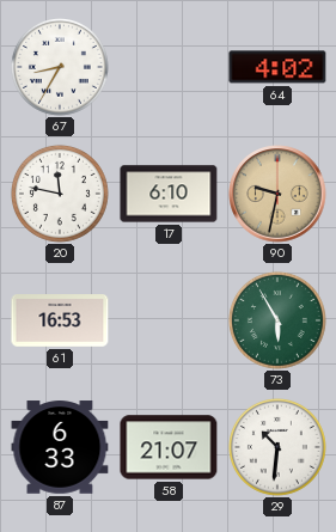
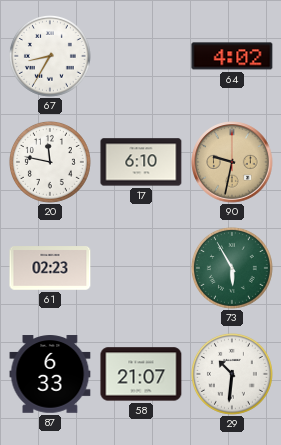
61: 16:53 -> 02:23 (50, 268)
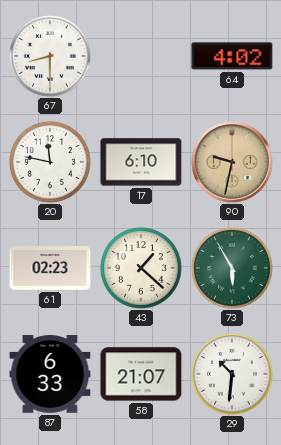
67: 8:35 -> 8:30 (50, 56)
43: none -> 1:22 (141, 268)
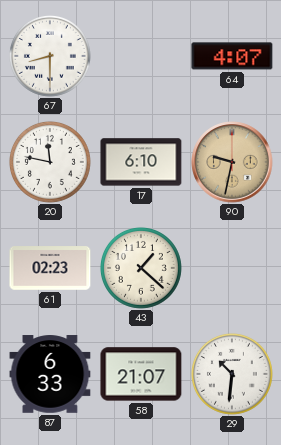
64: 4:02 -> 4:07 (232, 56)
73: 5:55 -> none (232, 268)
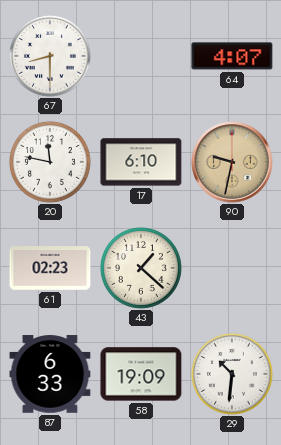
58: 21:07 -> 19:09 (141, 374)
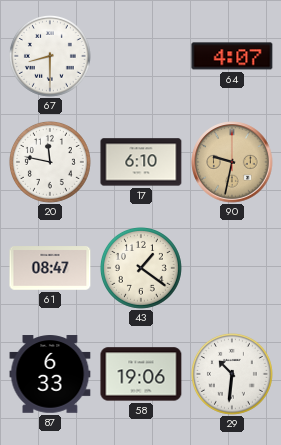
61: 02:23 -> 08:47 (50, 268)
43: 1:22 -> 1:21 (141, 268)
58: 19:09 -> 19:06 (141, 374)
